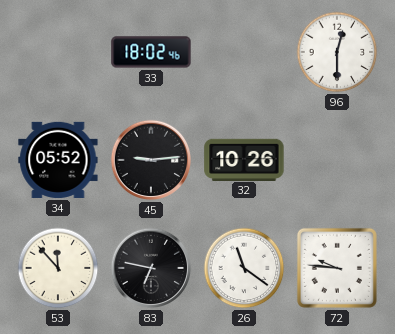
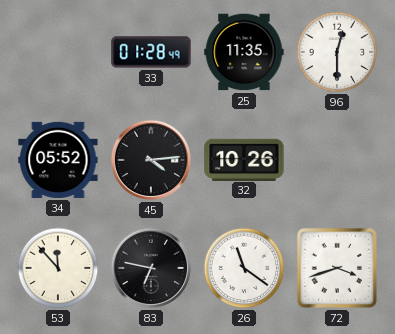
33: 18:02 -> 01:28 (151, 52)
25: none -> 11:35 (244, 52)
45: 9:14 -> 4:14 (151, 160)
72: 9:46 -> 3:42 (337, 268)
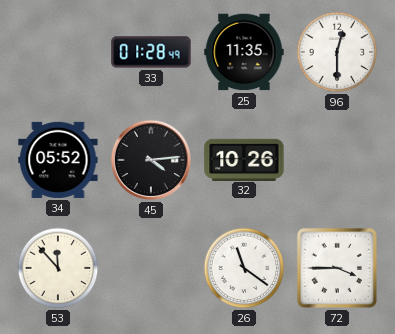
83: 6:47 -> none (151, 268)
72: 3:42 -> 3:45 (337, 268)
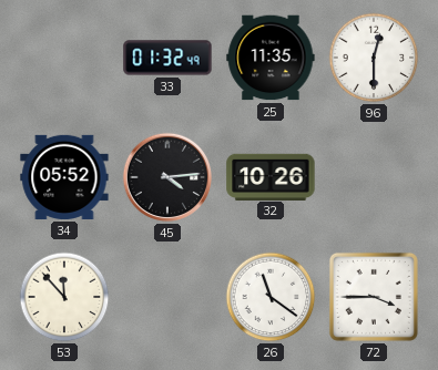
33: 01:28 -> 01:32 (167, 58)
